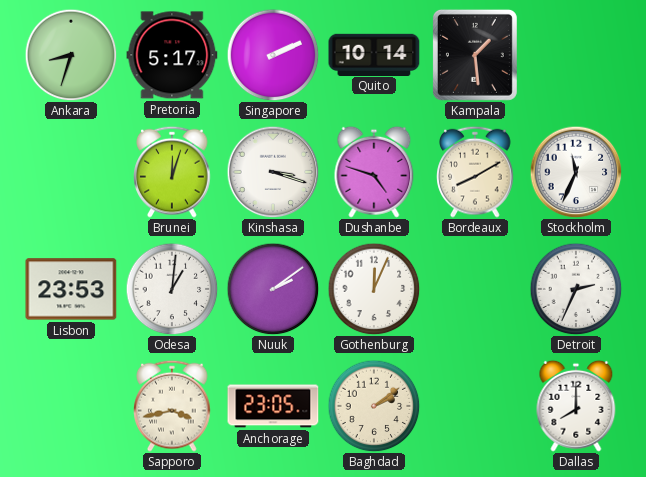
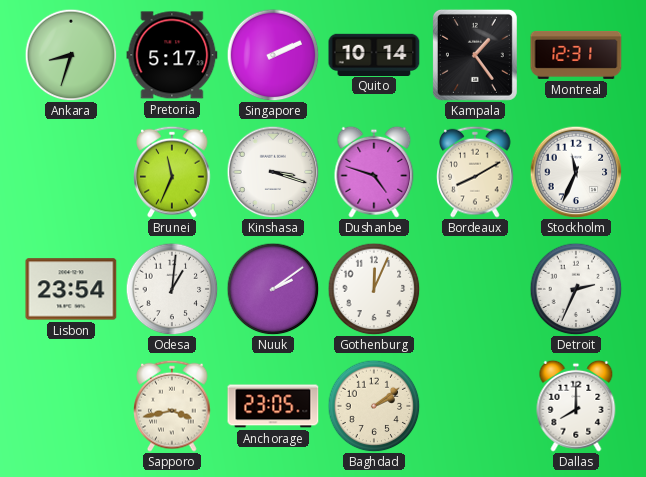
Kampala: 1:29 -> 1:24 (475, 55)
Montreal: none -> 12:31 (576, 55)
Brunei: 12:03 -> 11:34 (172, 172)
Lisbon: 23:53 -> 23:54 (71, 289)
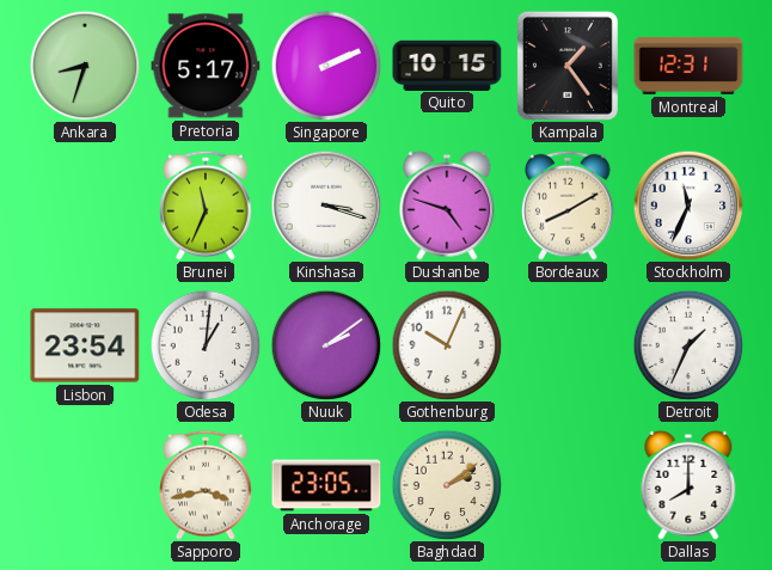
Quito: 10:14 -> 10:15 (447, 65)
Gothenburg: 12:04 -> 10:04 (447, 345)
Detroit: 2:34 -> 1:34 (688, 345)
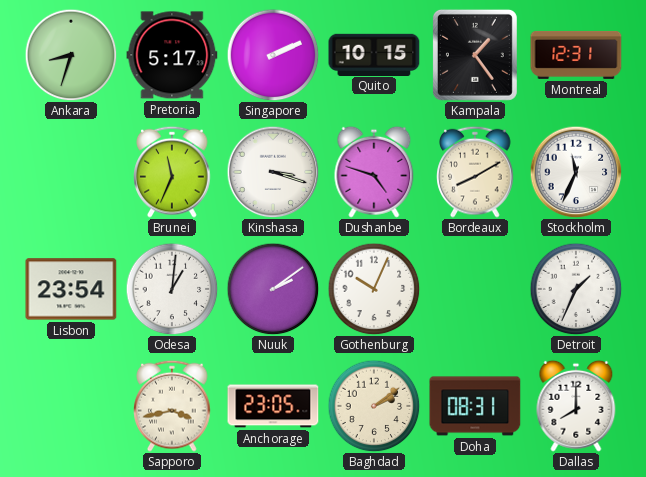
Doha: none -> 08:31 (475, 406)
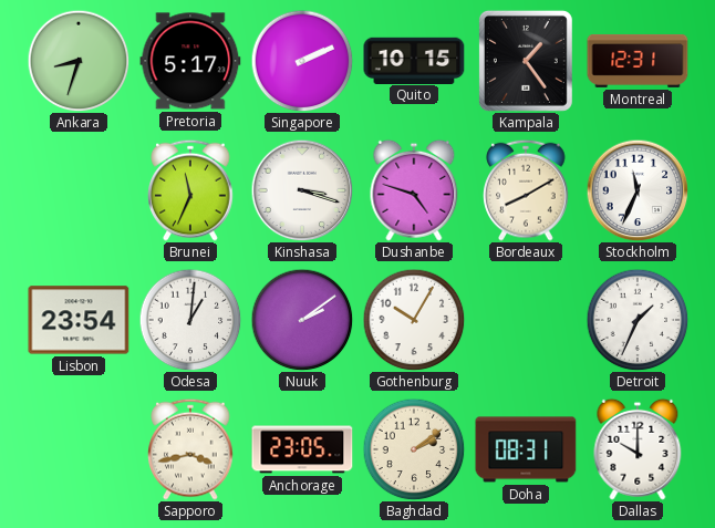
Gothenburg: 10:04 -> 10:05 (414, 320)
Dallas: 8:00 -> 10:00 (638, 449)
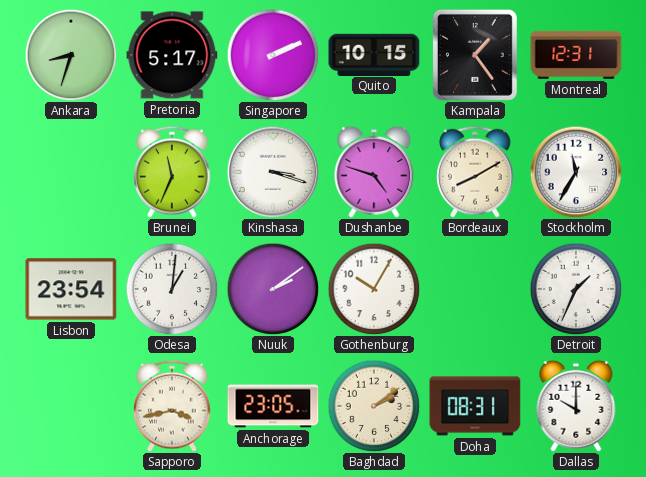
Stockholm: 11:34 -> 11:35 (576, 172)
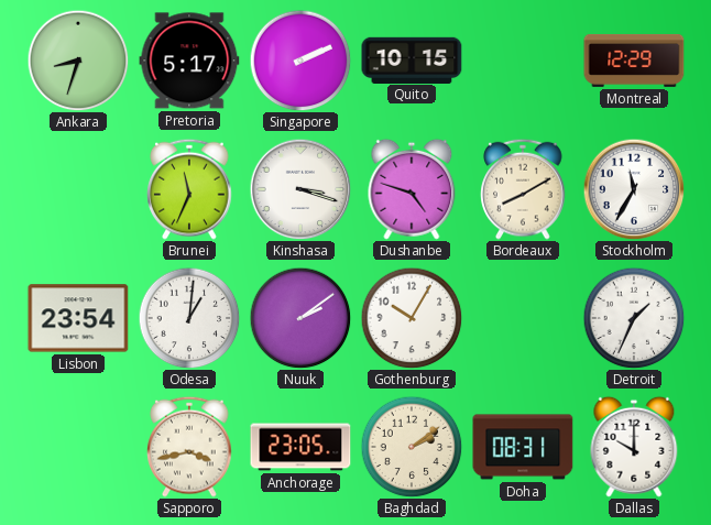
Kampala: 1:24 -> none (475, 55)
Montreal: 12:31 -> 12:29 (634, 61)
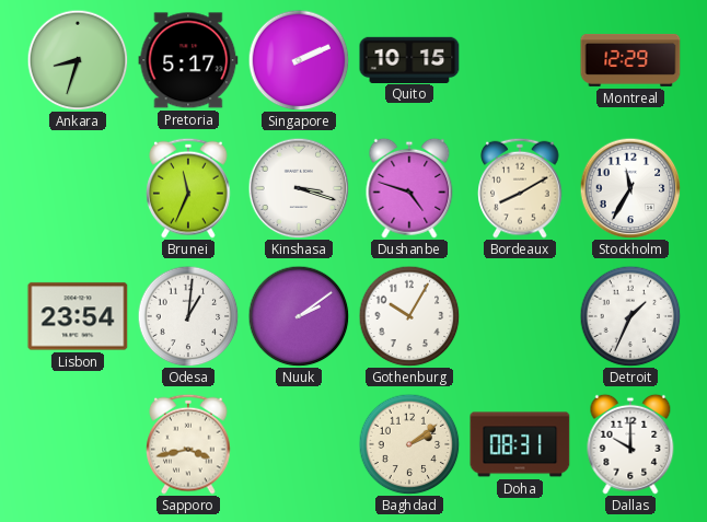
Anchorage: 23:05 -> none (300, 447)
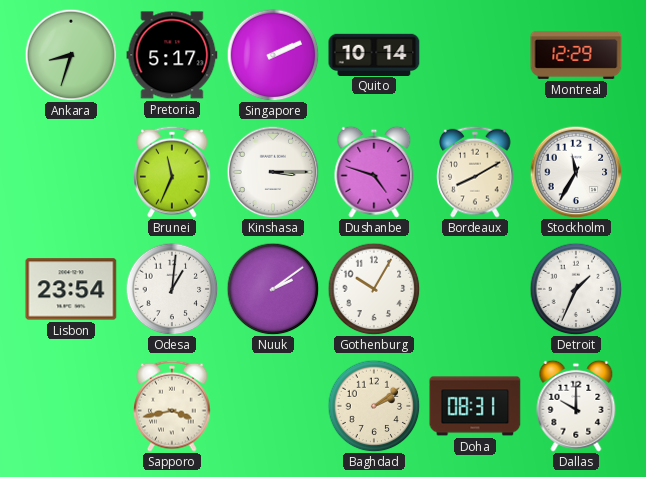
Quito: 10:15 -> 10:14 (374, 54)
Kinshasa: 3:18 -> 3:15 (273, 172)
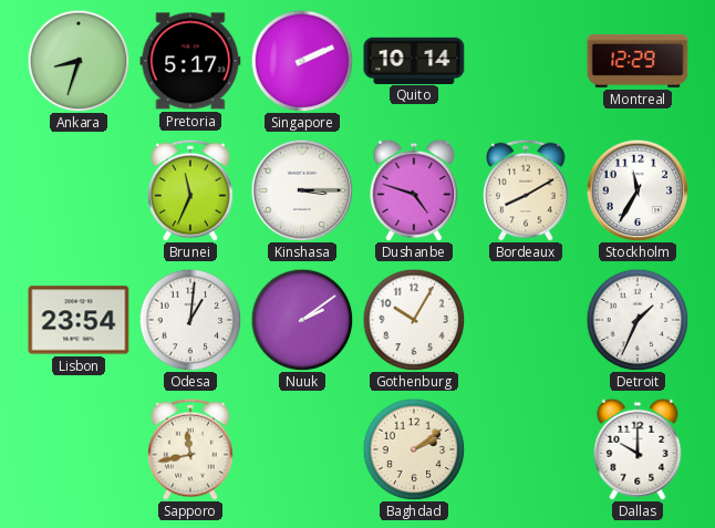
Sapporo: 3:43 -> 11:43 (190, 449)
Doha: 08:31 -> none (475, 406)
